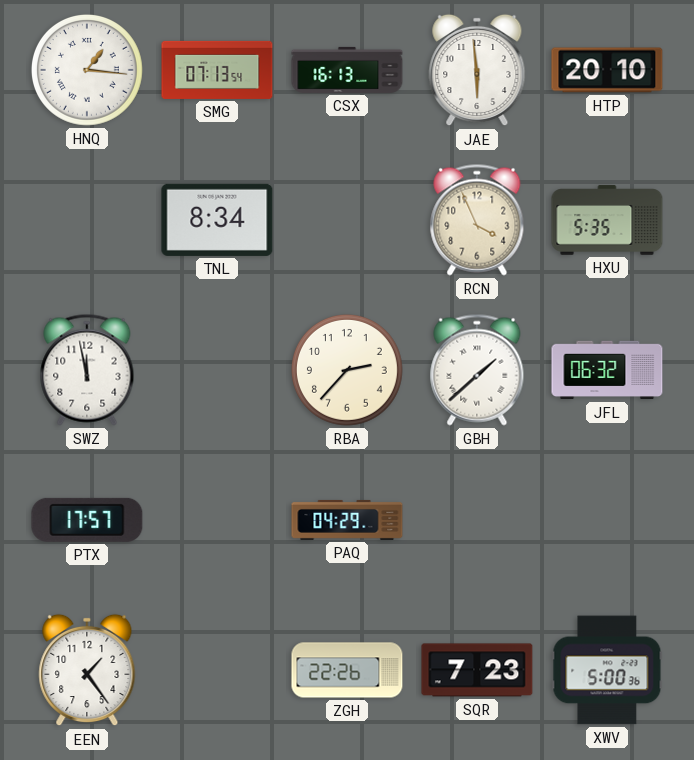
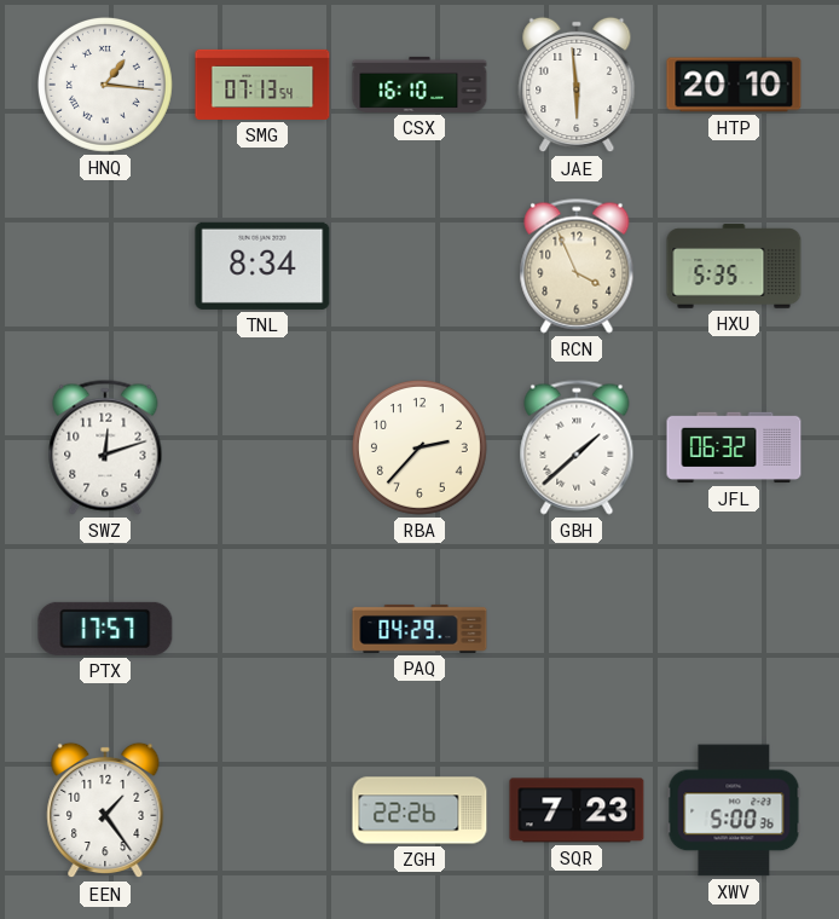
CSX: 16:13 -> 16:10 (419, 85)
SWZ: 11:58 -> 12:12 (105, 447)
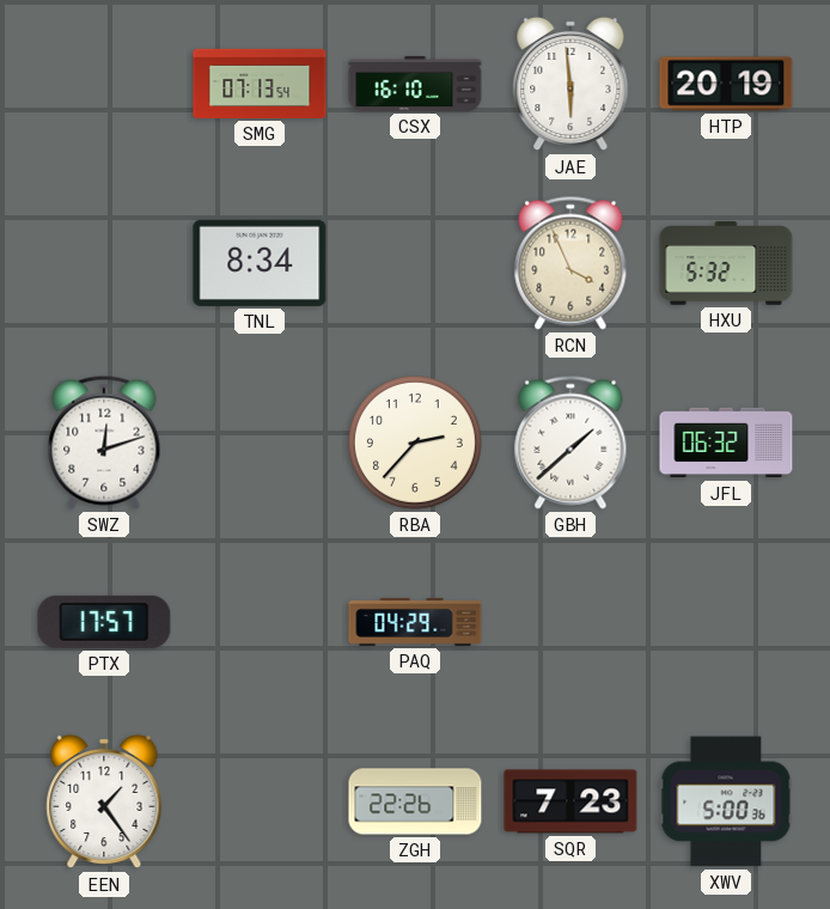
HNQ: 1:16 -> none (105, 85)
HTP: 20:10 -> 20:19 (726, 84)
HXU: 5:35 -> 5:32 (726, 263)
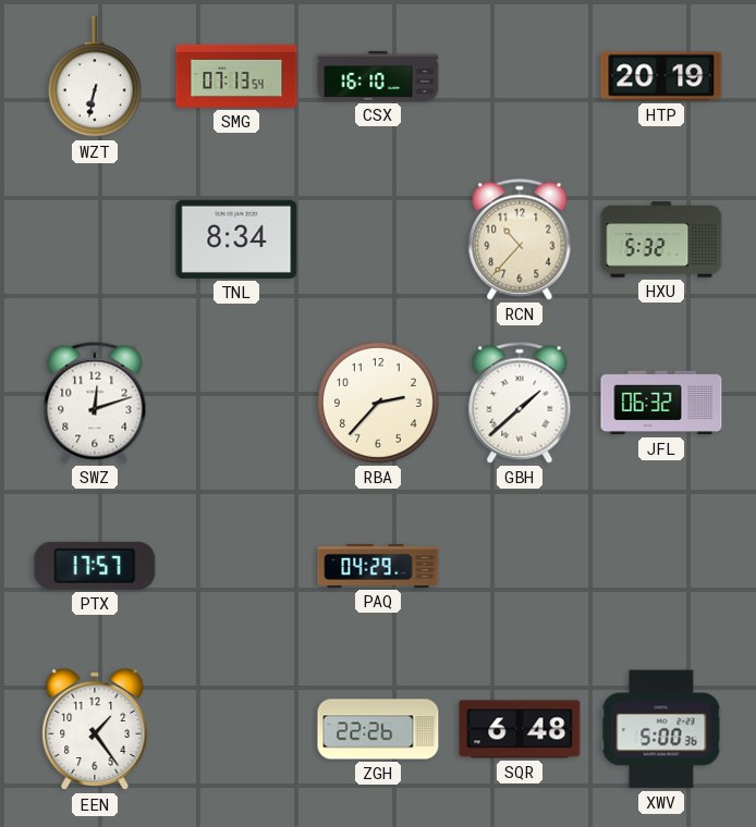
WZT: none -> 6:32 (95, 77)
JAE: 5:59 -> none (570, 84)
RCN: 3:56 -> 10:37 (520, 239)
SQR: 7:23 -> 6:48 (520, 729)
